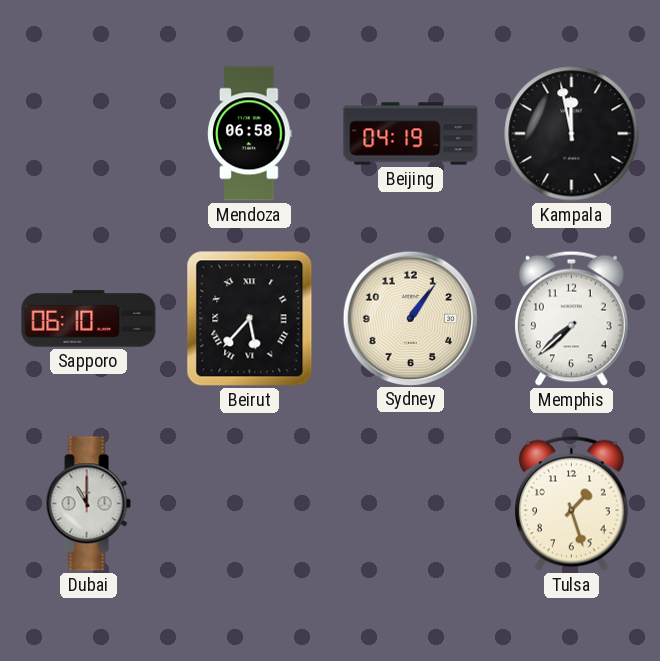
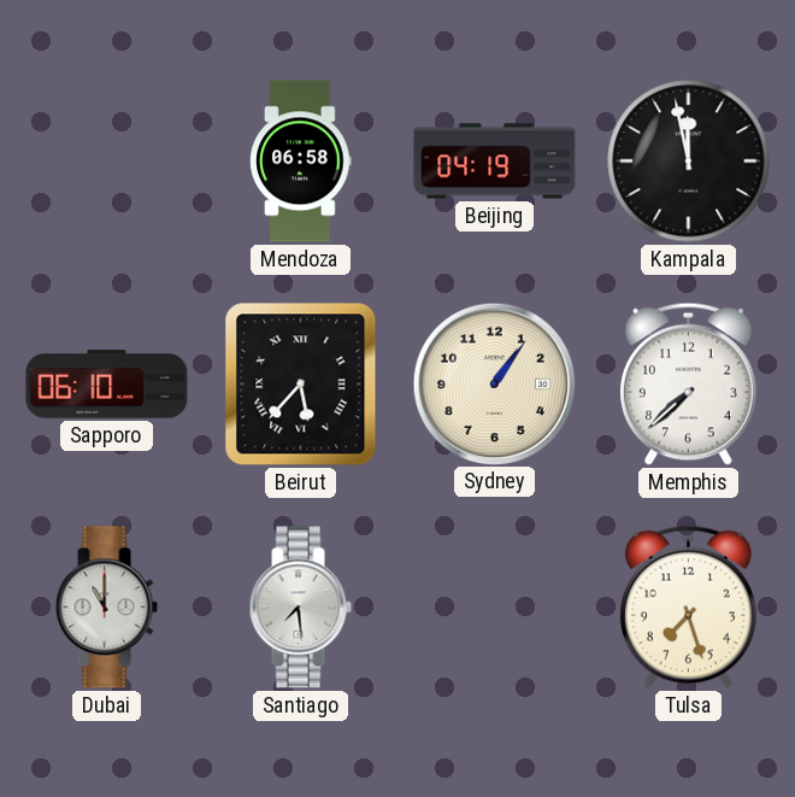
Santiago: none -> 7:29 (300, 608)
Tulsa: 1:27 -> 7:27 (688, 606)
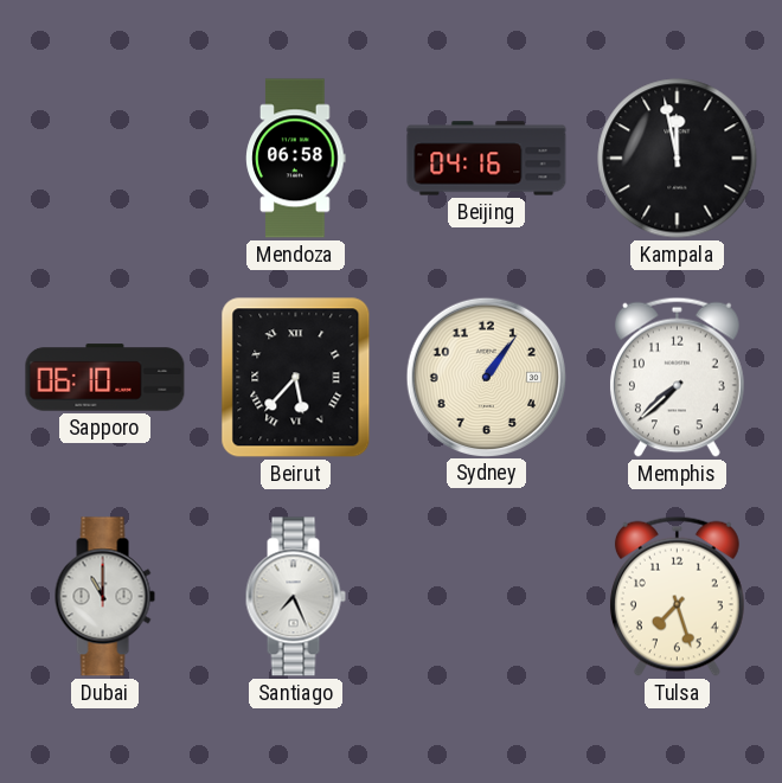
Beijing: 04:19 -> 04:16 (487, 159)
Santiago: 7:29 -> 7:26 (295, 597)
